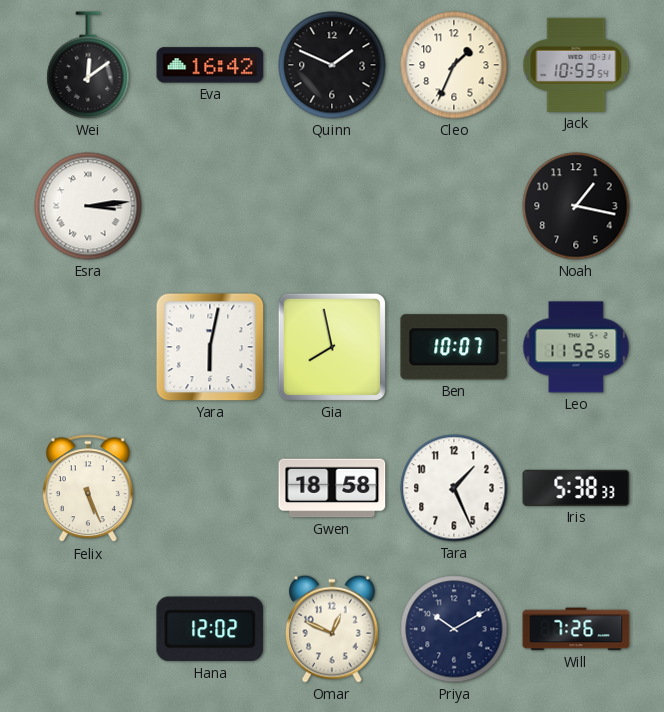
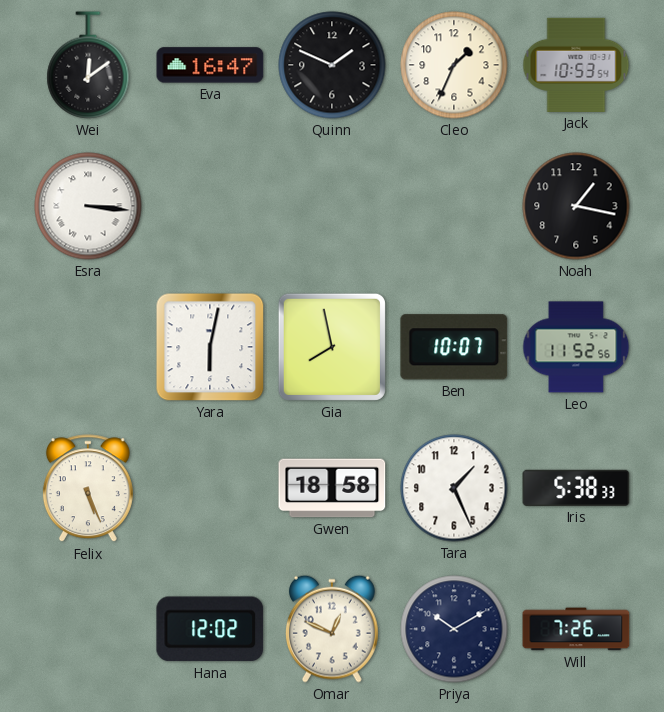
Eva: 16:42 -> 16:47 (210, 65)
Esra: 3:14 -> 3:16 (88, 206)
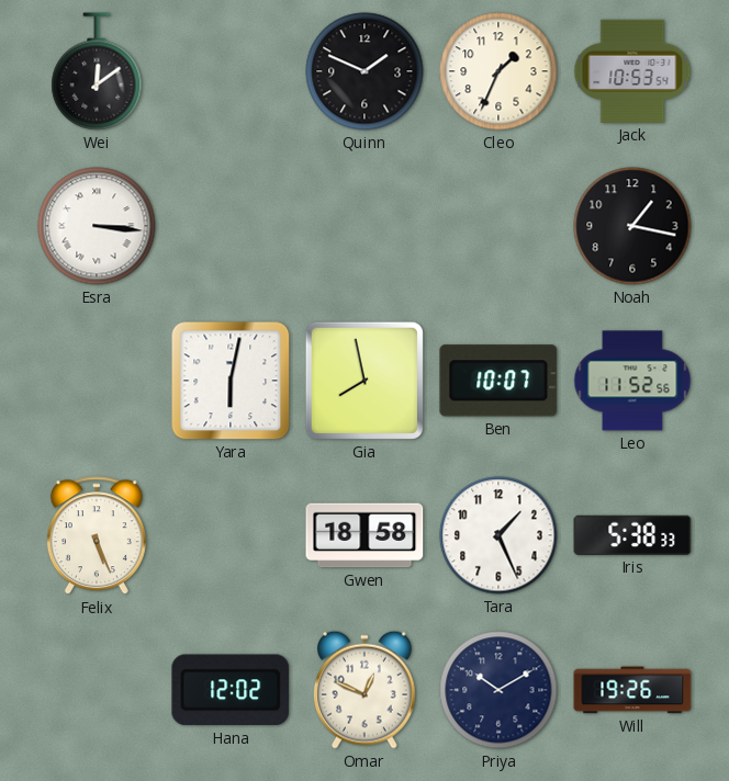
Eva: 16:47 -> none (210, 65)
Will: 7:26 -> 19:26 (632, 690)
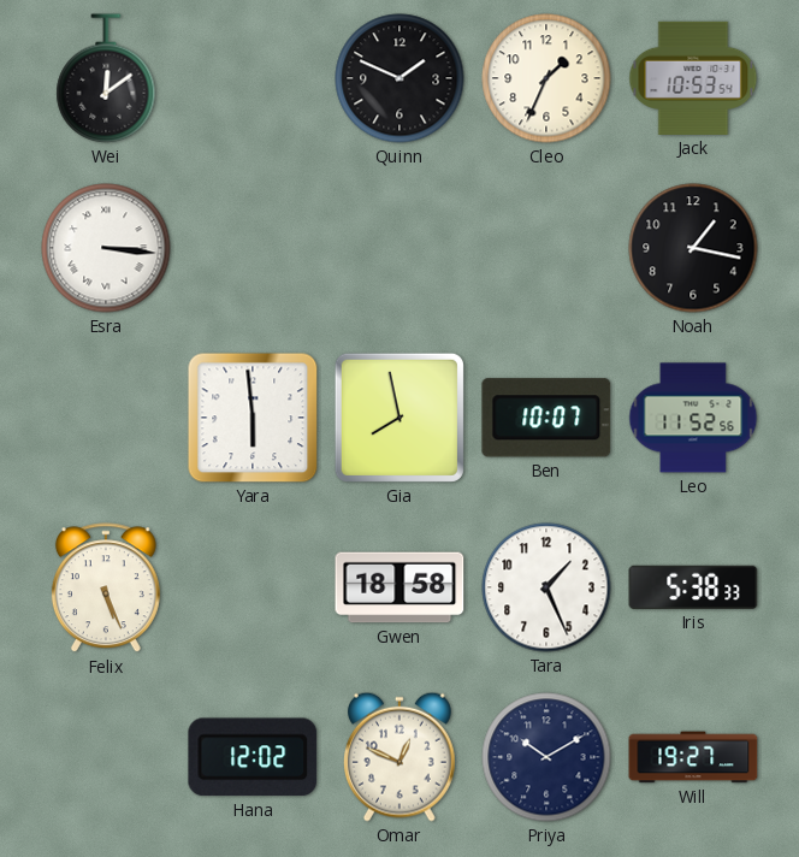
Yara: 6:02 -> 5:59 (253, 418)
Will: 19:26 -> 19:27 (693, 757)
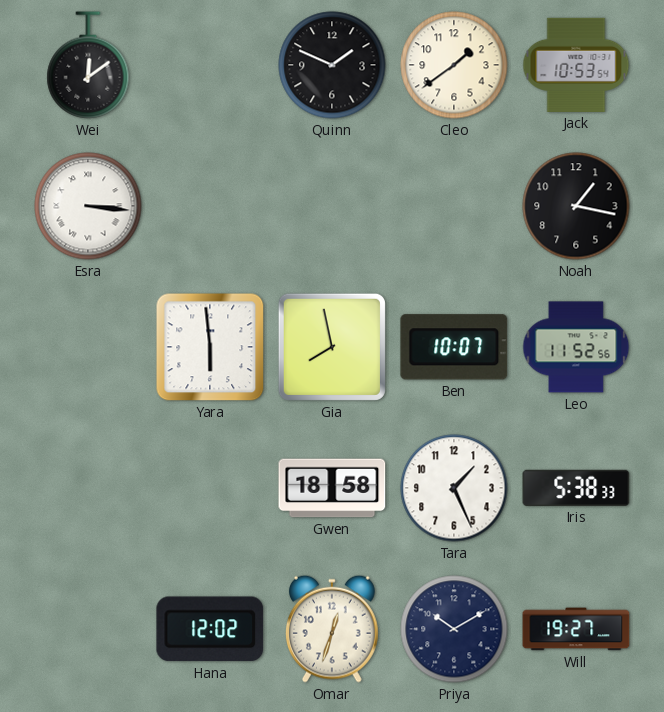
Cleo: 1:34 -> 1:39 (454, 65)
Felix: 5:26 -> none (106, 589)
Omar: 12:49 -> 12:33 (332, 629)
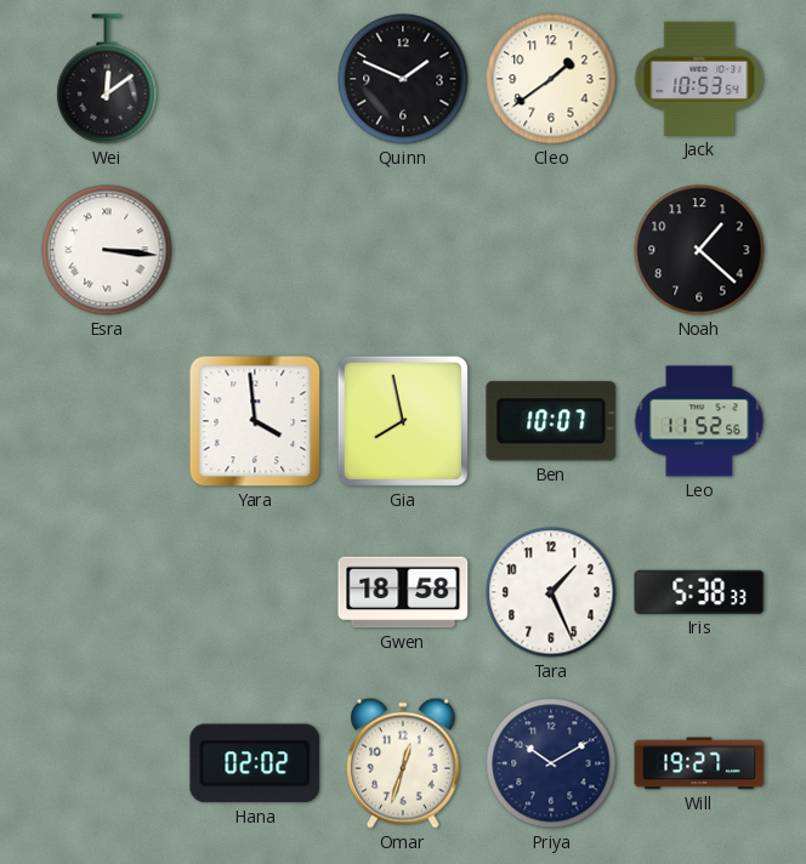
Noah: 1:17 -> 1:22 (699, 250)
Yara: 5:59 -> 3:59 (255, 421)
Hana: 12:02 -> 02:02 (255, 763)
